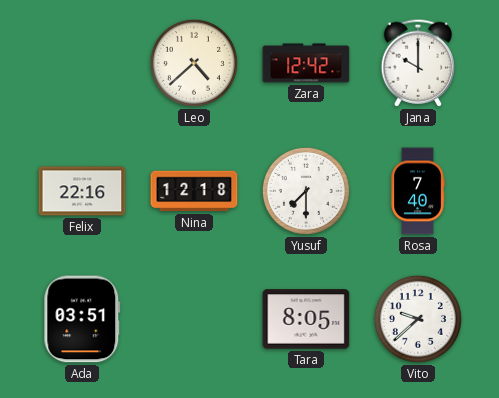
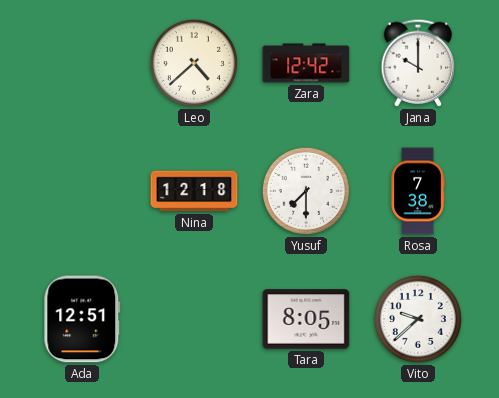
Felix: 22:16 -> none (82, 191)
Rosa: 7:40 -> 7:38 (418, 191)
Ada: 03:51 -> 12:51 (82, 319)
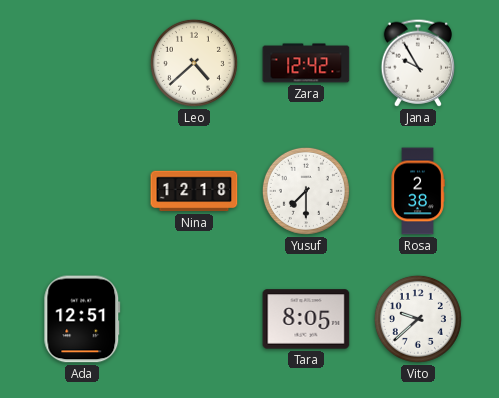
Jana: 10:00 -> 9:55 (417, 63)
Rosa: 7:38 -> 2:38 (418, 191)
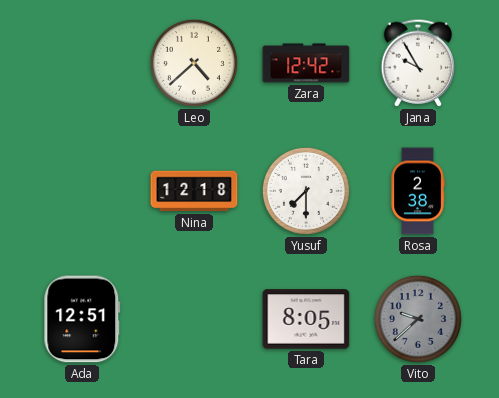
Vito dial: white -> grey (418, 319)
